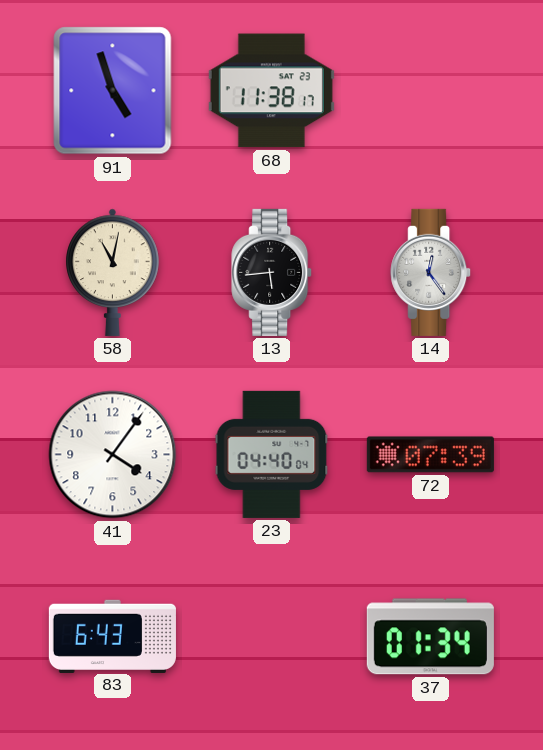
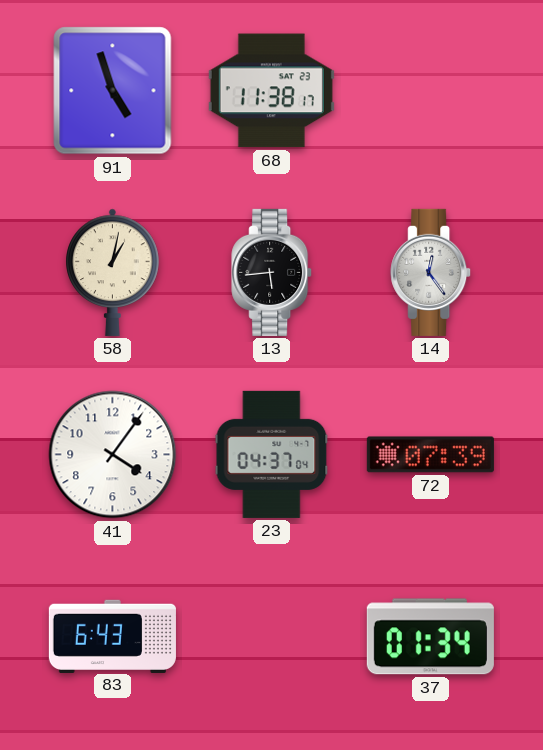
58: 11:02 -> 1:02 (113, 272)
23: 04:40 -> 04:37 (272, 454)
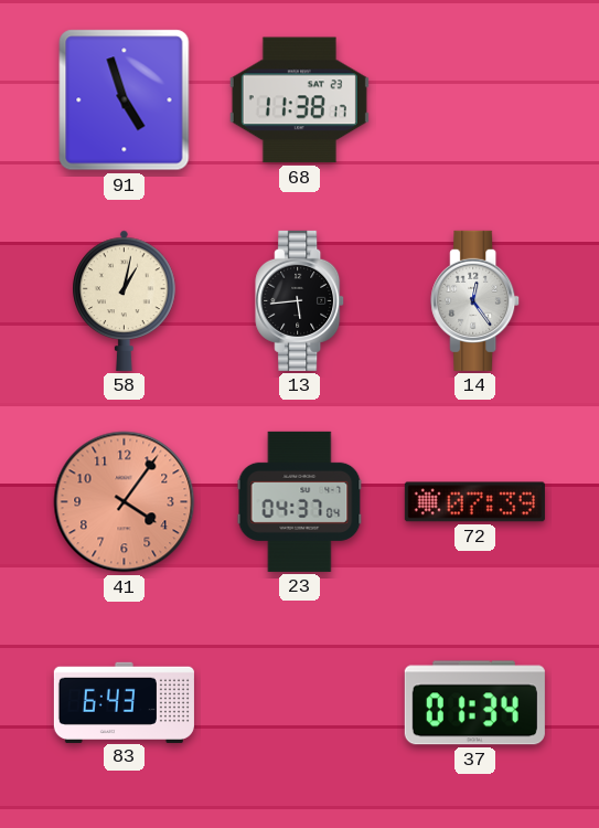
41 dial: white -> salmon (125, 502)
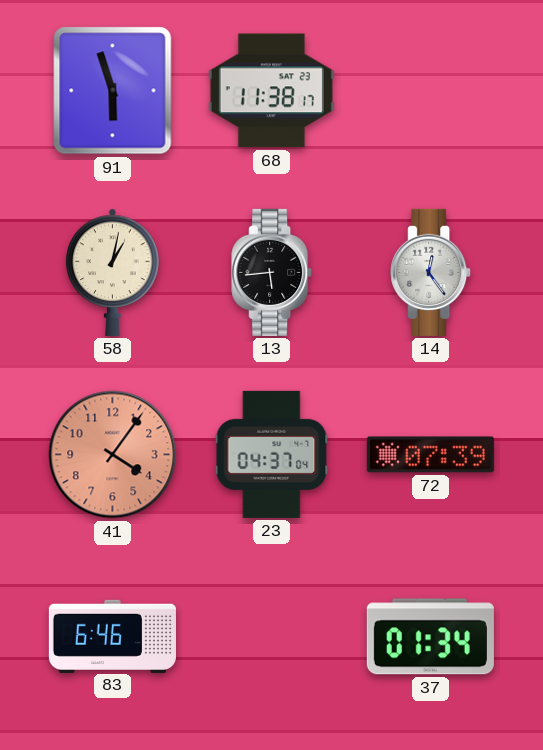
91: 4:57 -> 5:57 (113, 91)
83: 6:43 -> 6:46 (112, 636)
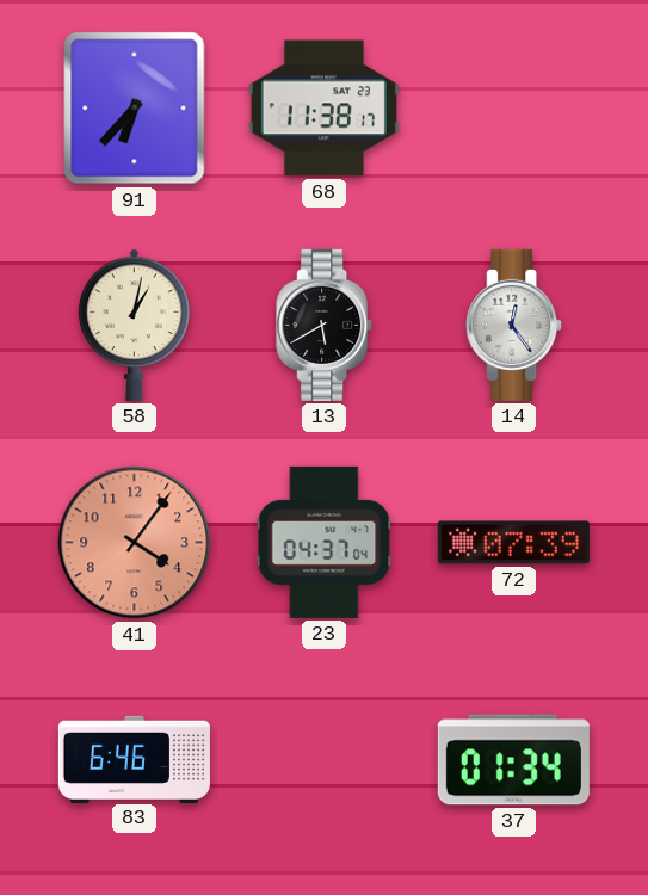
91: 5:57 -> 6:37 (135, 109)
13: 5:44 -> 5:40 (325, 325)
